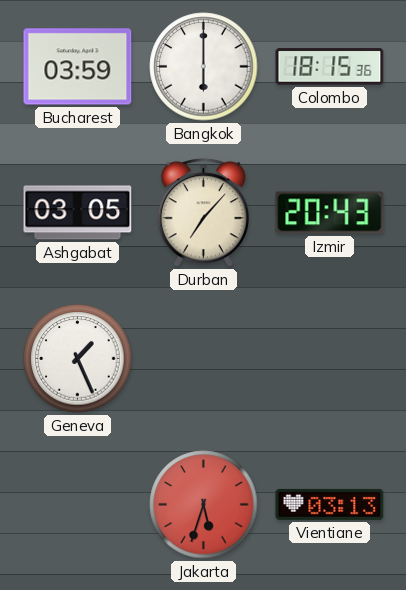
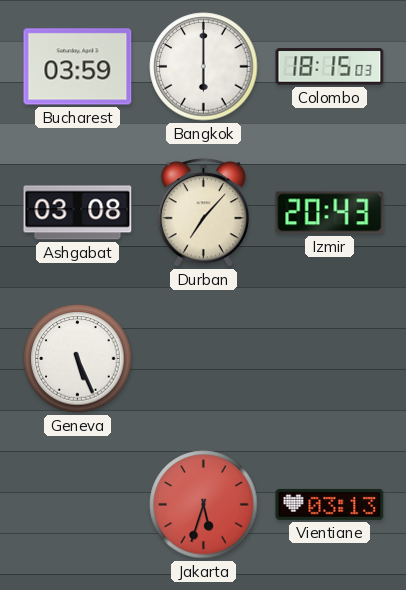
Colombo: 18:15:36 -> 18:15:03 (330, 67)
Ashgabat: 03:05 -> 03:08 (78, 213)
Geneva: 1:26 -> 5:26 (78, 359)
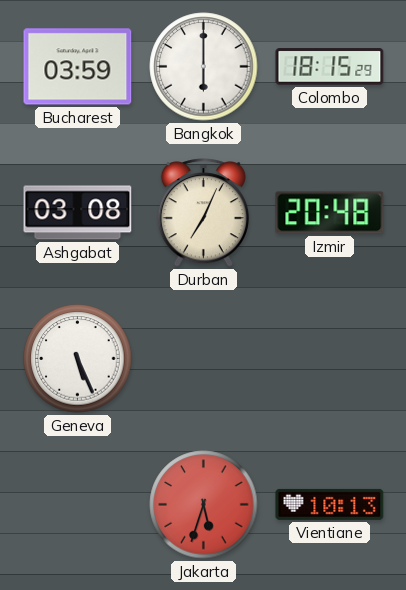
Colombo: 18:15:03 -> 18:15:29 (330, 67)
Durban: 7:07 -> 7:04 (203, 213)
Izmir: 20:43 -> 20:48 (330, 213)
Vientiane: 03:13 -> 10:13 (330, 504)
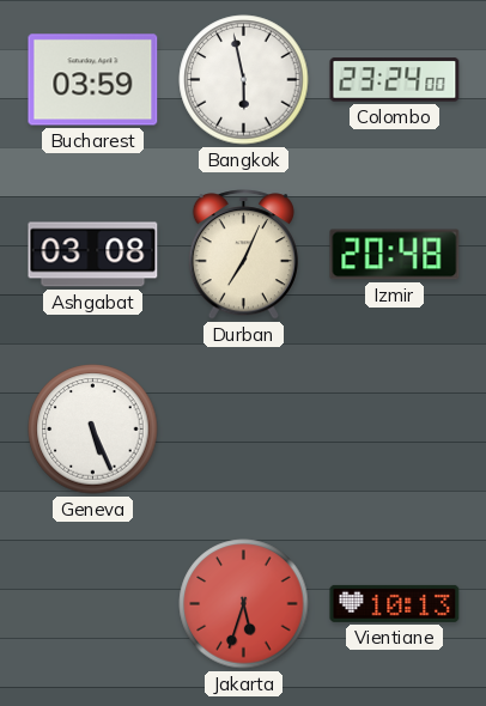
Bangkok: 6:00 -> 5:58 (244, 80)
Colombo: 18:15 -> 23:24 (395, 80)
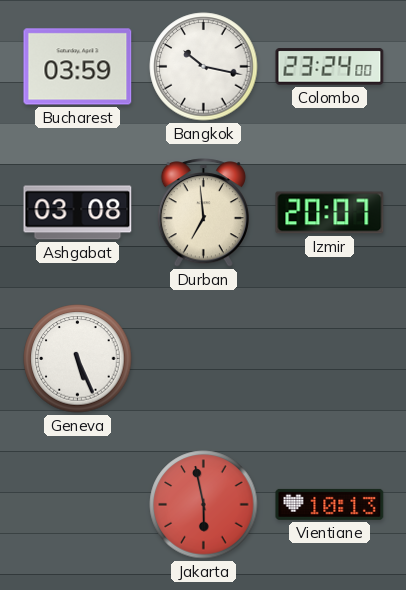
Bangkok: 5:58 -> 10:17 (204, 67)
Durban: 7:04 -> 6:59 (203, 213)
Izmir: 20:48 -> 20:07 (330, 213)
Jakarta: 5:33 -> 5:58 (204, 505)
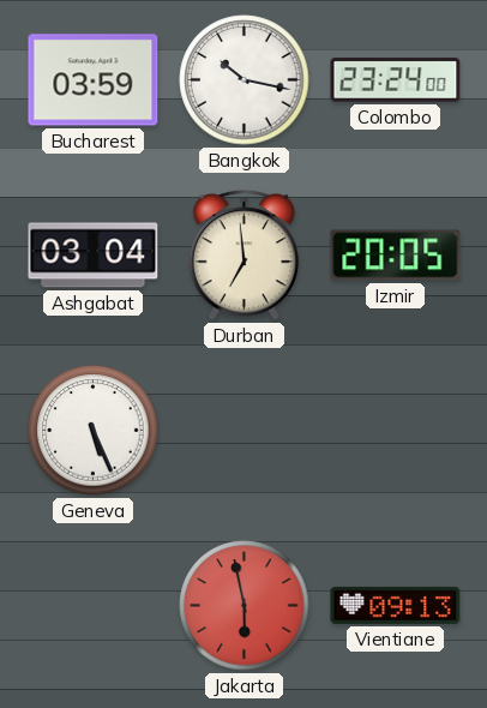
Ashgabat: 03:08 -> 03:04 (94, 256)
Izmir: 20:07 -> 20:05 (396, 256)
Vientiane: 10:13 -> 09:13 (396, 605)
